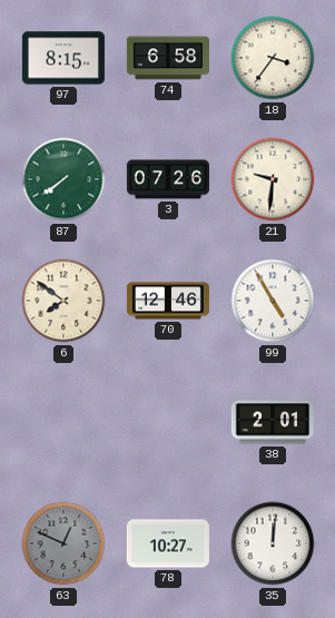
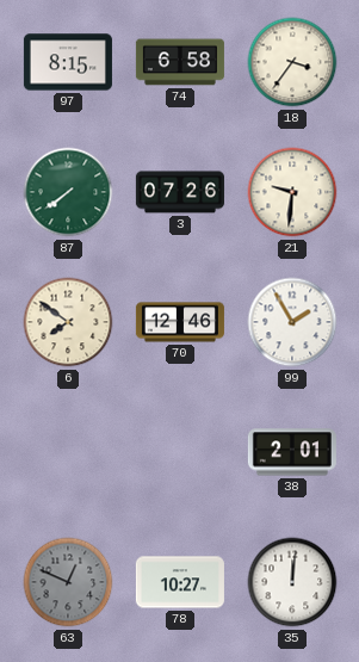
99: 4:55 -> 1:55 (292, 322)
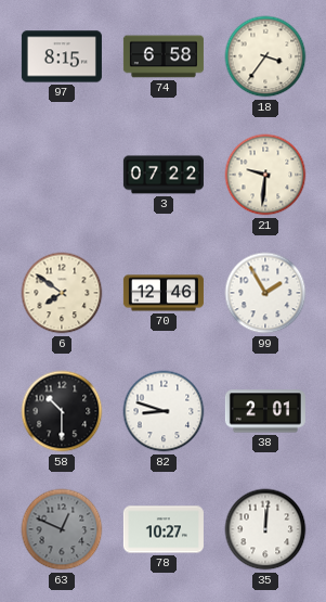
87: 7:39 -> none (68, 192)
3: 07:26 -> 07:22 (164, 175)
58: none -> 10:30 (62, 411)
82: none -> 8:48 (164, 411)
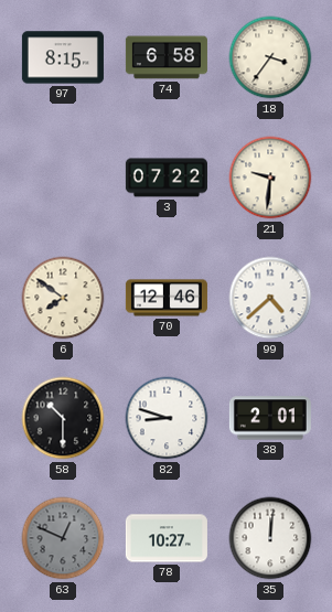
99: 1:55 -> 4:38 (270, 298)
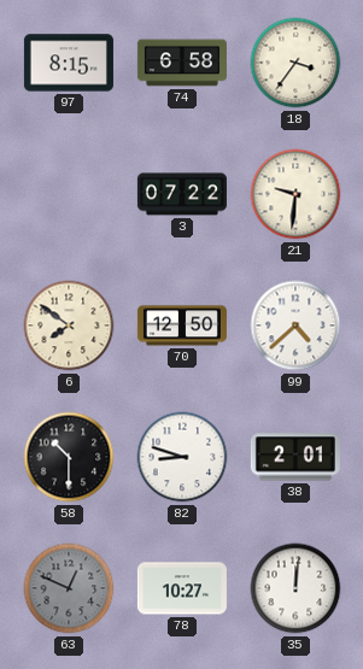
70: 12:46 -> 12:50 (182, 325)
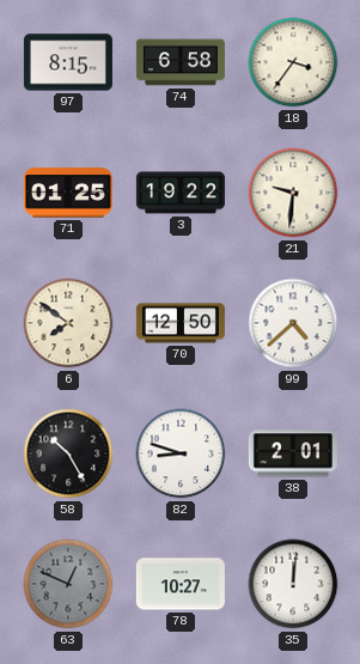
71: none -> 01:25 (68, 193)
3: 07:22 -> 19:22 (181, 193)
58: 10:30 -> 10:25 (68, 453)
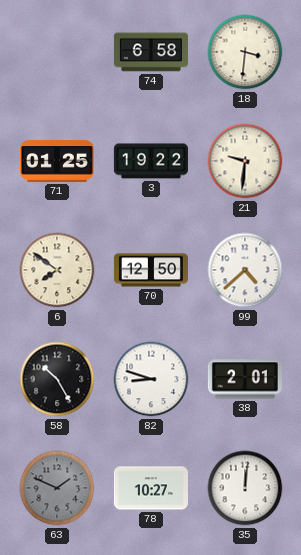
97: 8:15 -> none (68, 62)
18: 3:36 -> 3:31 (245, 52)
63: 12:49 -> 1:49 (57, 488)
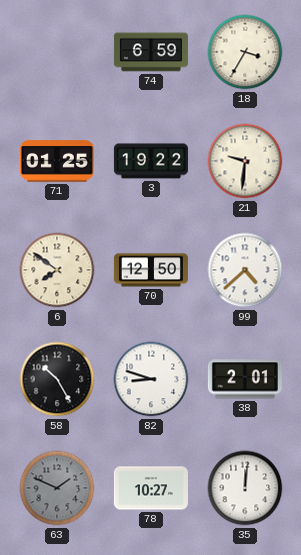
74: 6:58 -> 6:59 (151, 52)
18: 3:31 -> 3:35 (245, 52)
